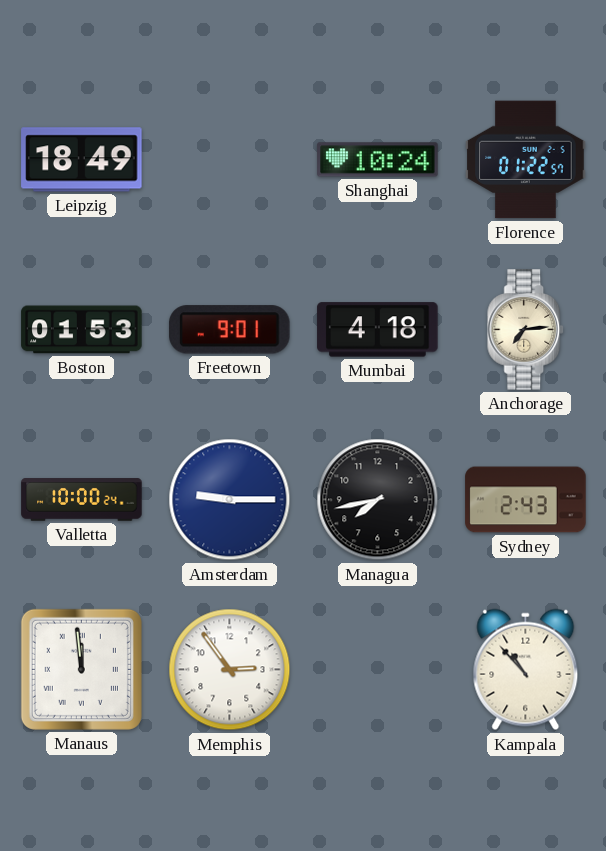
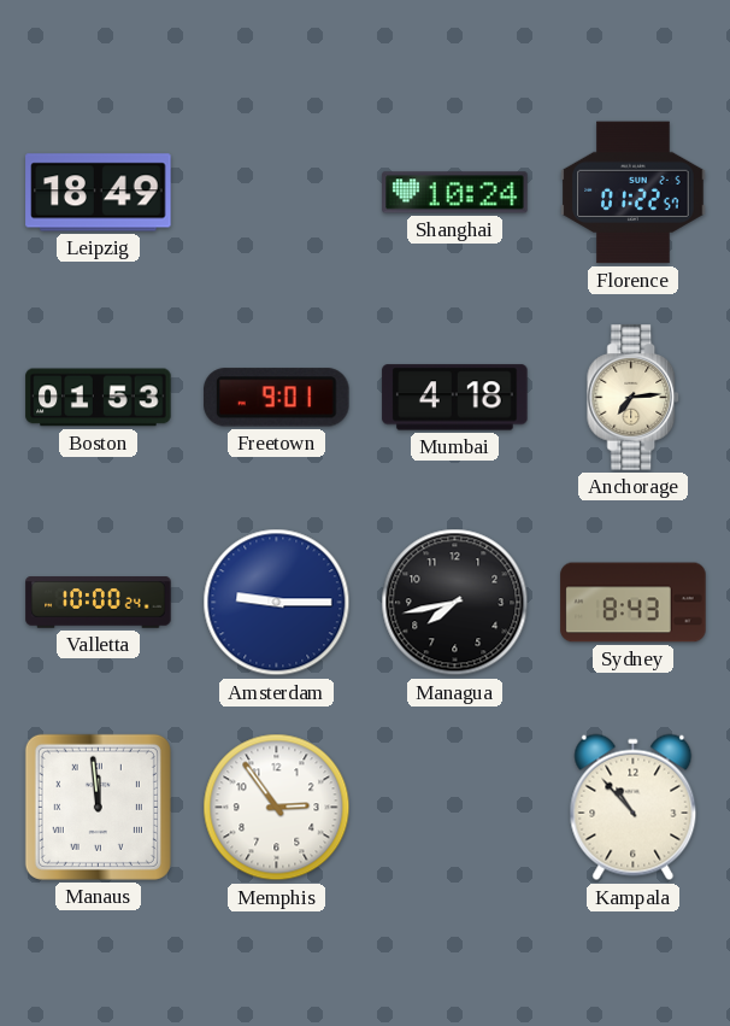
Sydney: 2:43 -> 8:43 (634, 603)
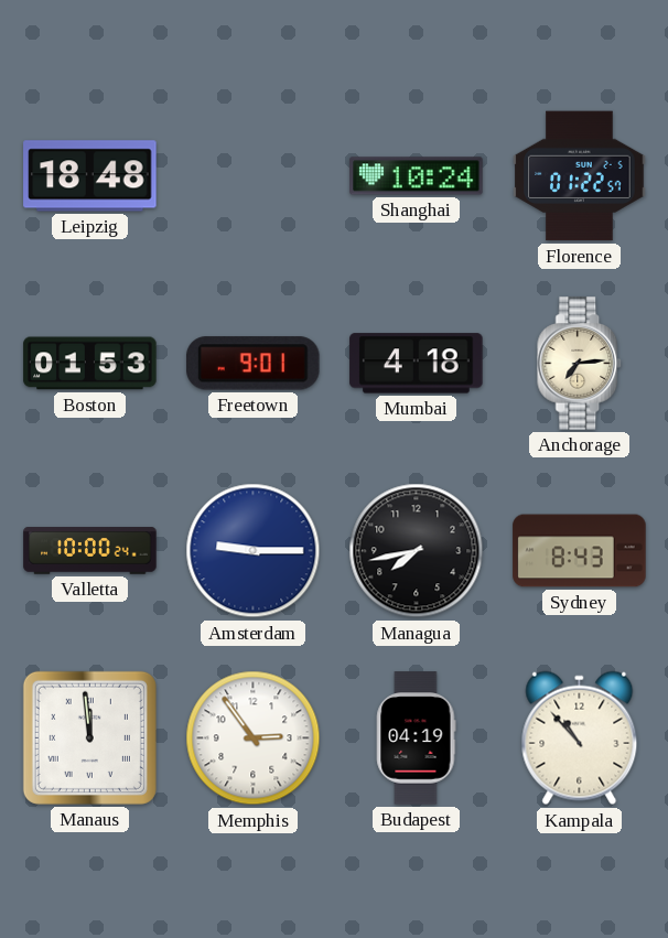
Leipzig: 18:49 -> 18:48 (90, 176)
Budapest: none -> 04:19 (417, 738)
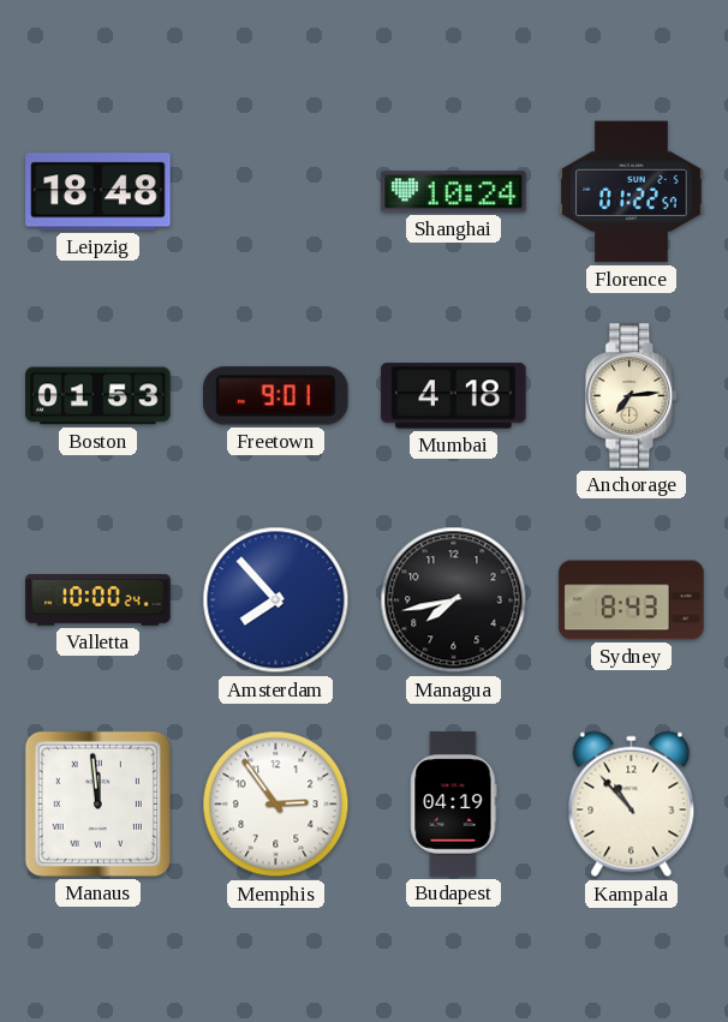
Amsterdam: 9:15 -> 7:53 (276, 600)
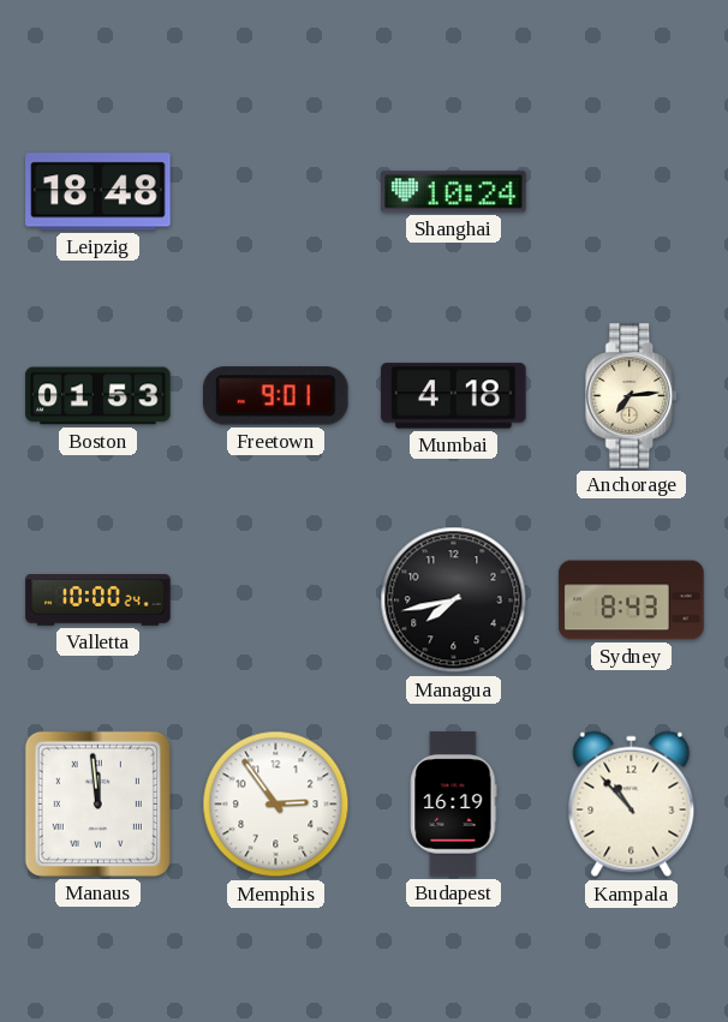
Florence: 01:22 -> none (632, 192)
Amsterdam: 7:53 -> none (276, 600)
Budapest: 04:19 -> 16:19 (454, 805)
